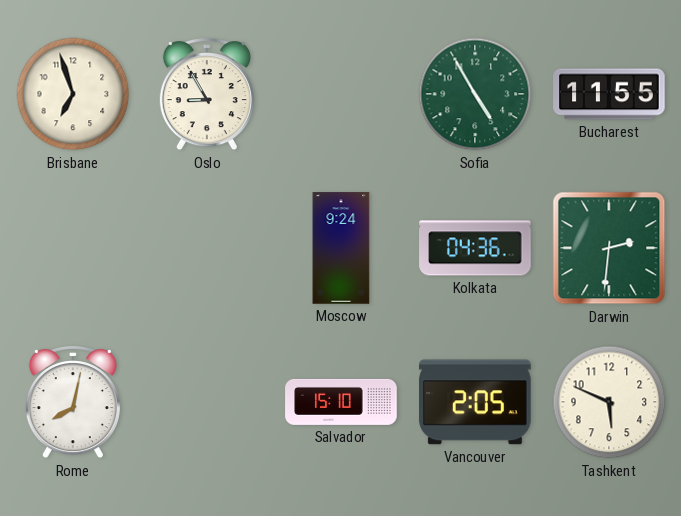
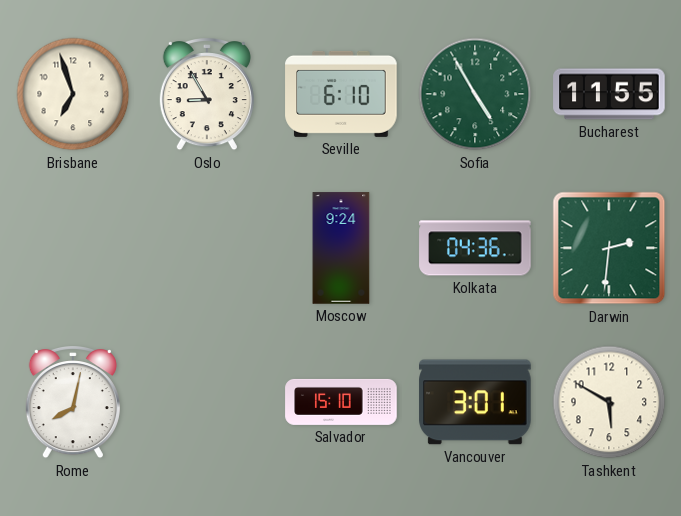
Seville: none -> 6:10 (341, 94)
Vancouver: 2:05 -> 3:01 (475, 402)
Tashkent: 5:49 -> 5:50 (609, 402)
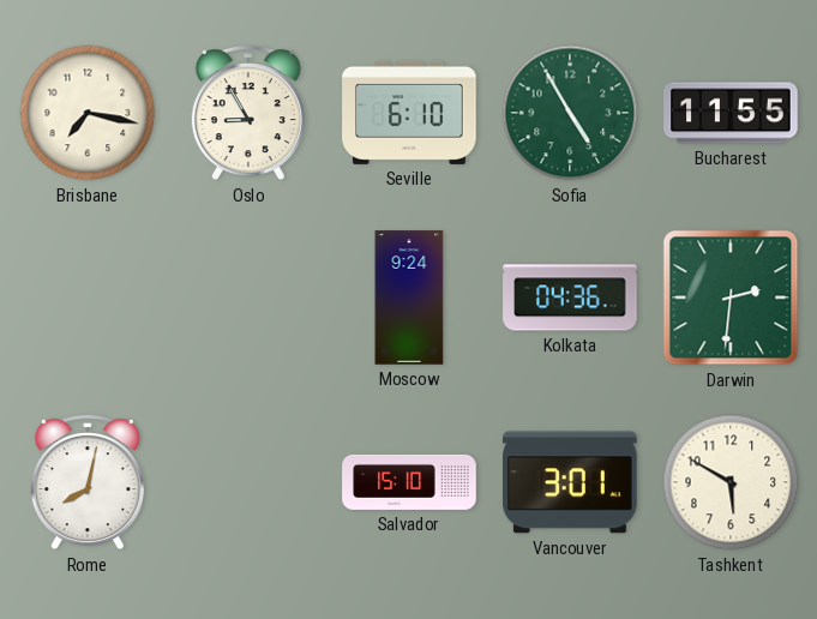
Brisbane: 6:57 -> 7:17 (88, 113)
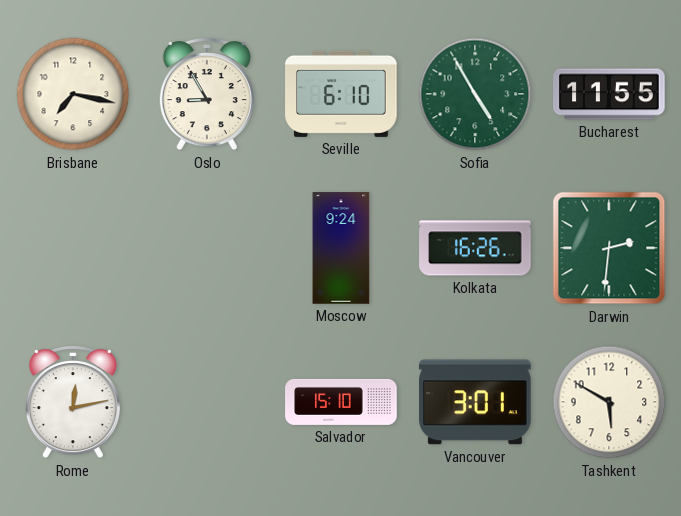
Kolkata: 04:36 -> 16:26 (475, 248)
Rome: 8:02 -> 12:13 (73, 403)
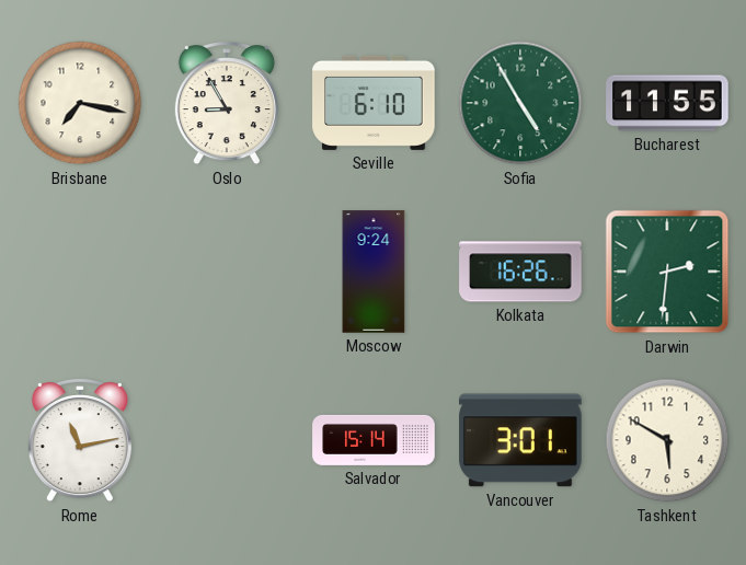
Rome: 12:13 -> 11:13 (80, 441)
Salvador: 15:10 -> 15:14 (374, 440)
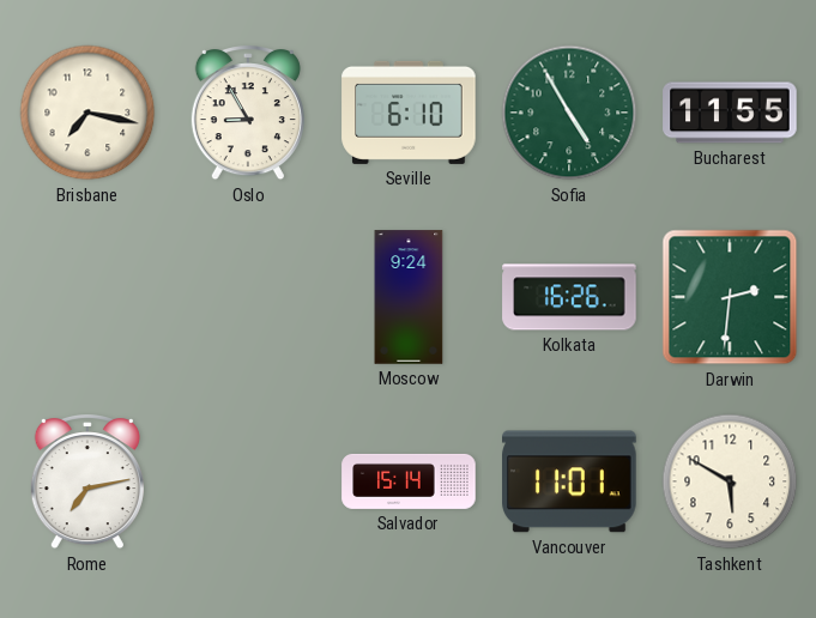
Rome: 11:13 -> 7:13 (87, 483)
Vancouver: 3:01 -> 11:01 (569, 481)
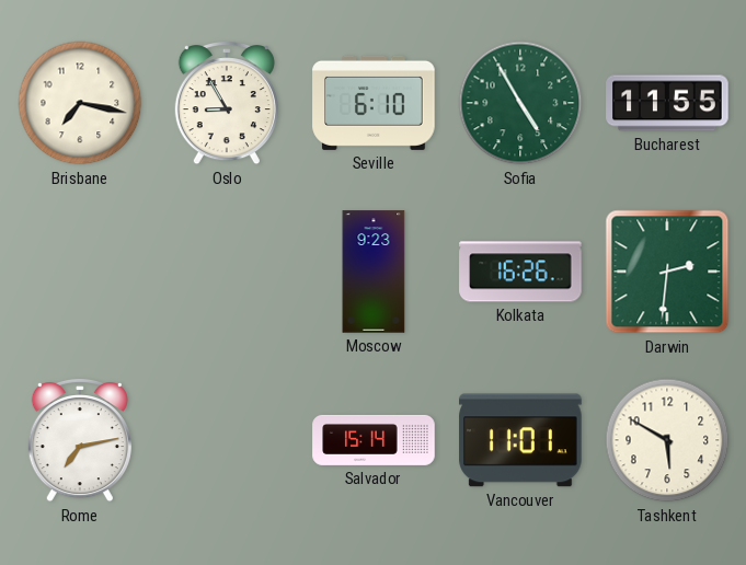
Moscow: 9:24 -> 9:23 (374, 272)
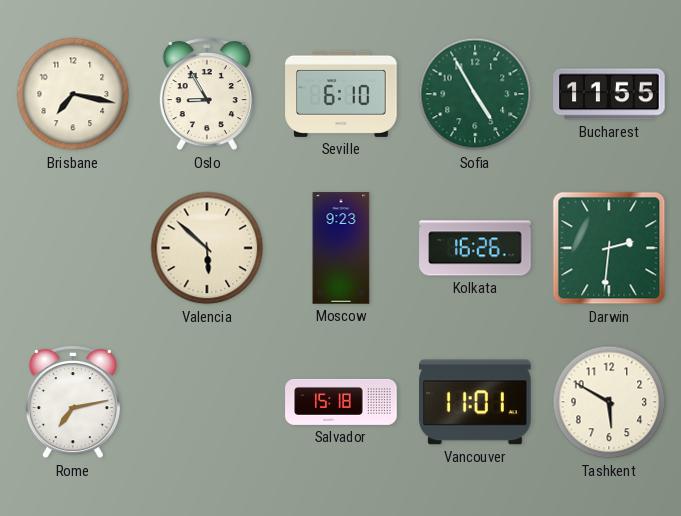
Valencia: none -> 5:52 (207, 248)
Salvador: 15:14 -> 15:18 (341, 402)
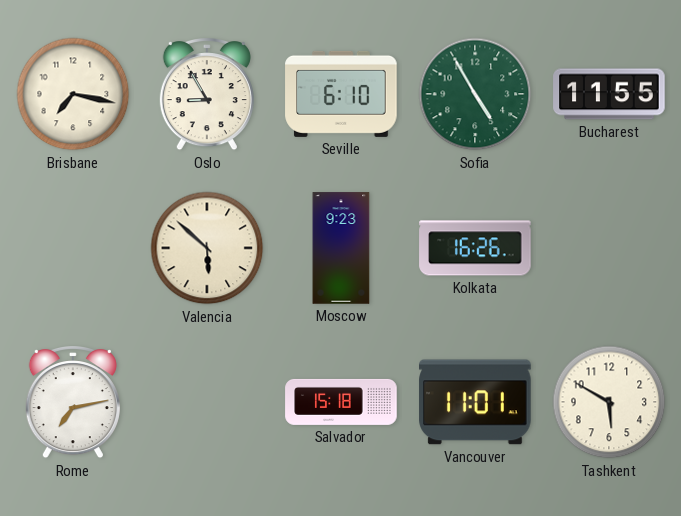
Darwin: 2:31 -> none (609, 248)
